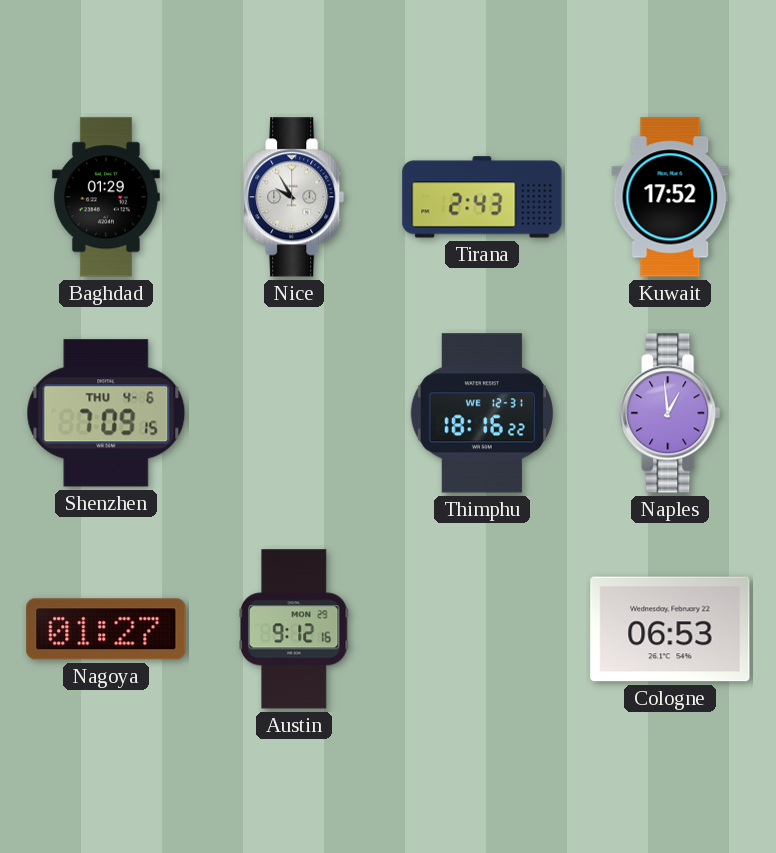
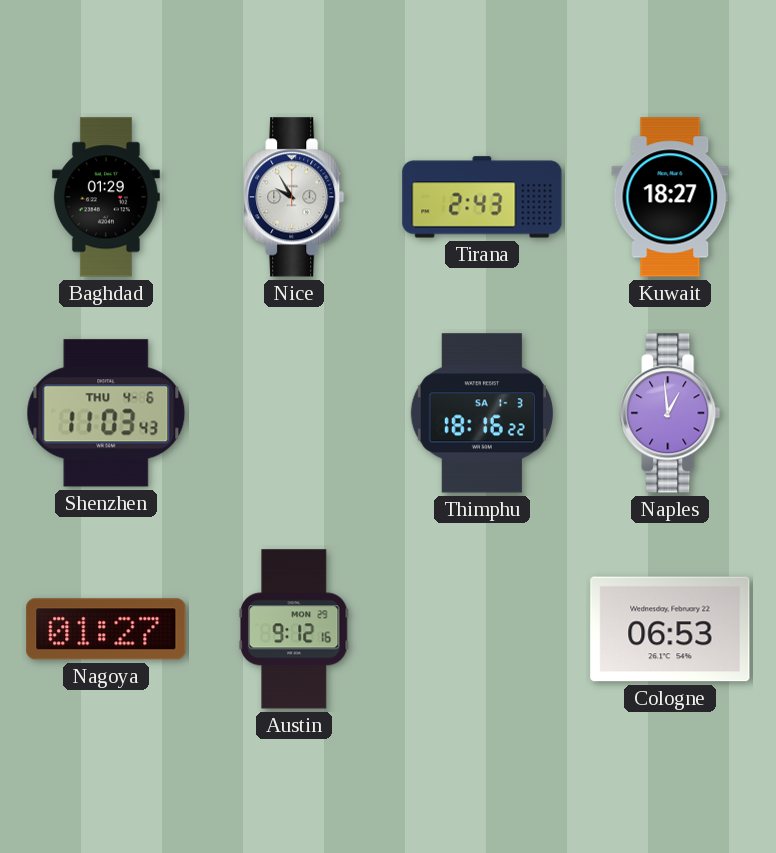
Kuwait: 17:52 -> 18:27 (670, 197)
Shenzhen: 7:09 -> 11:03 (106, 413)
Thimphu date: WE 12-31 -> SA 1-3 (482, 413)
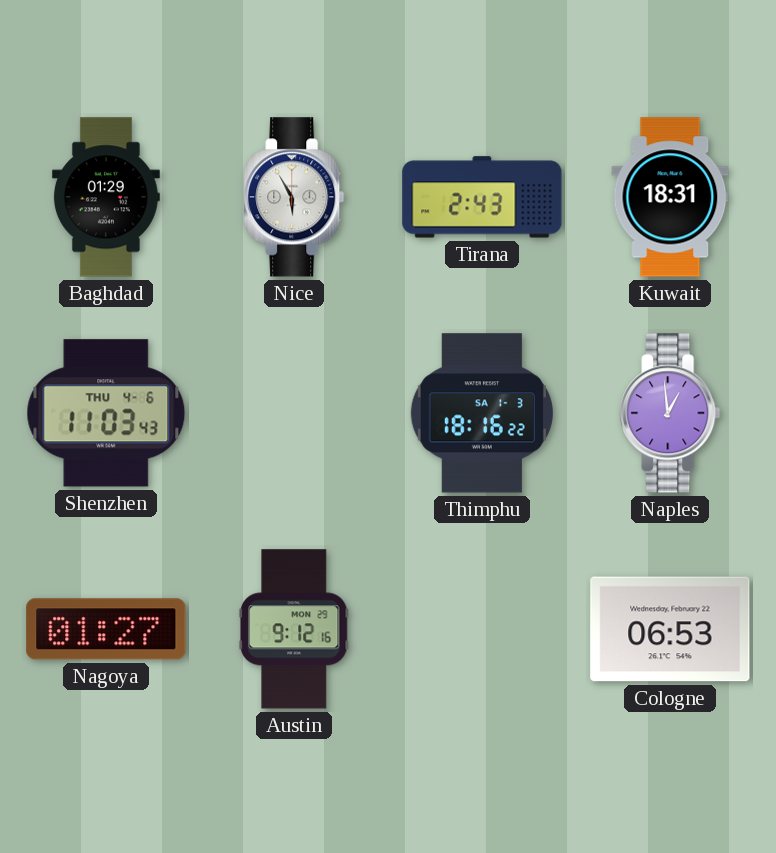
Nice: 9:55 -> 5:55 (294, 197)
Kuwait: 18:27 -> 18:31 (670, 197)
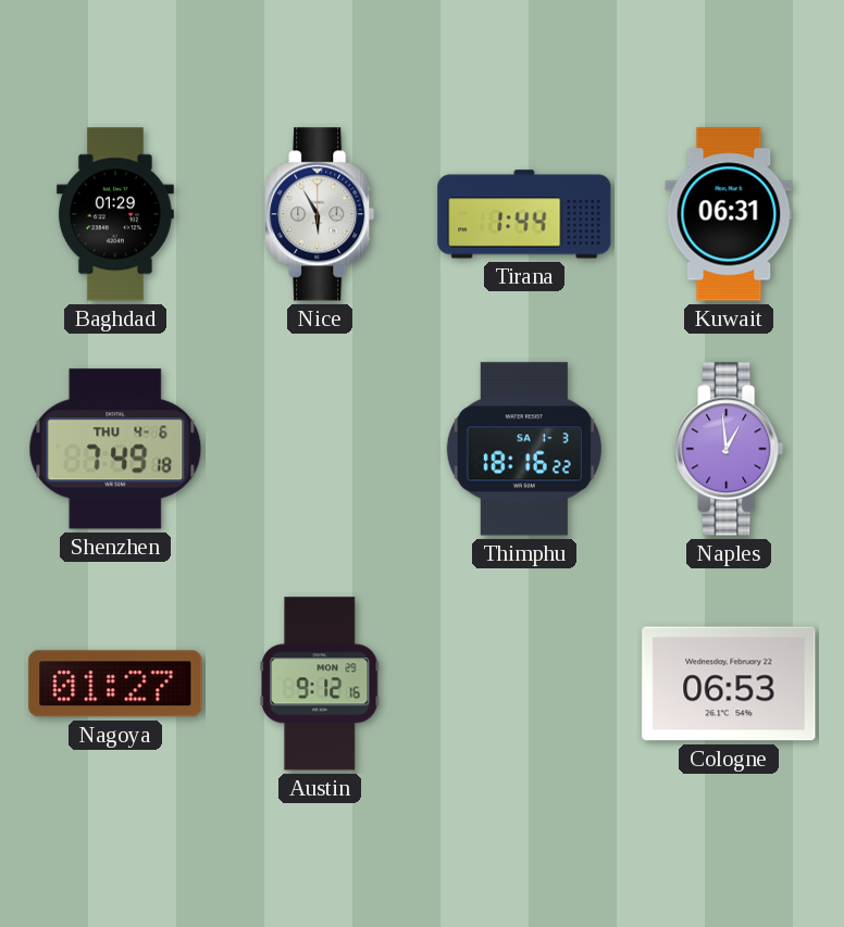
Tirana: 2:43 -> 1:44 (524, 214)
Kuwait: 18:31 -> 06:31 (729, 214)
Shenzhen: 11:03 -> 7:49 (115, 449)
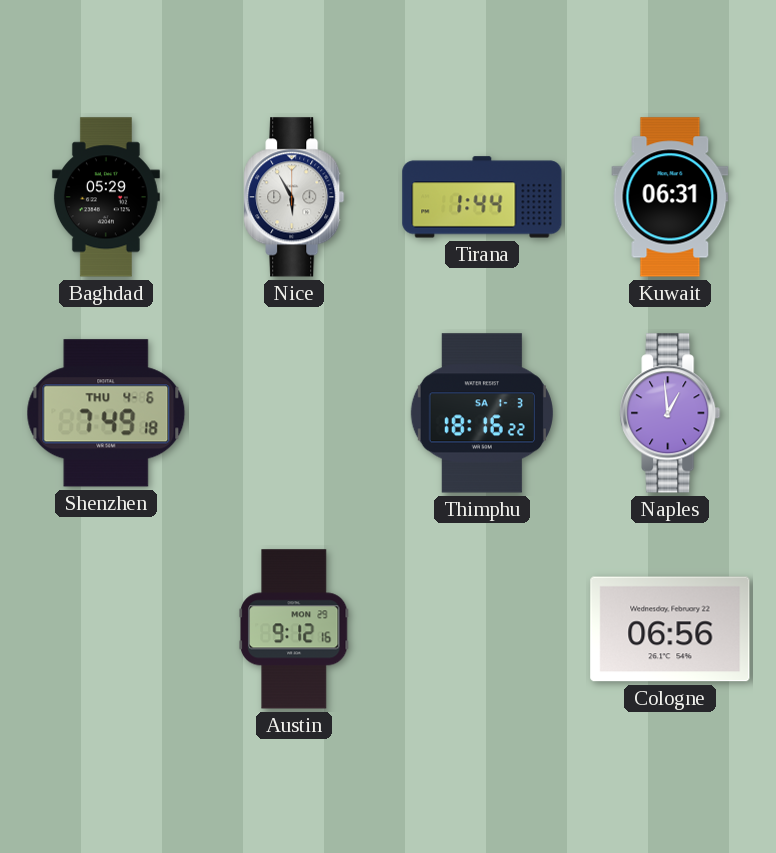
Baghdad: 01:29 -> 05:29 (106, 197)
Nagoya: 01:27 -> none (115, 684)
Cologne: 06:53 -> 06:56 (670, 629)
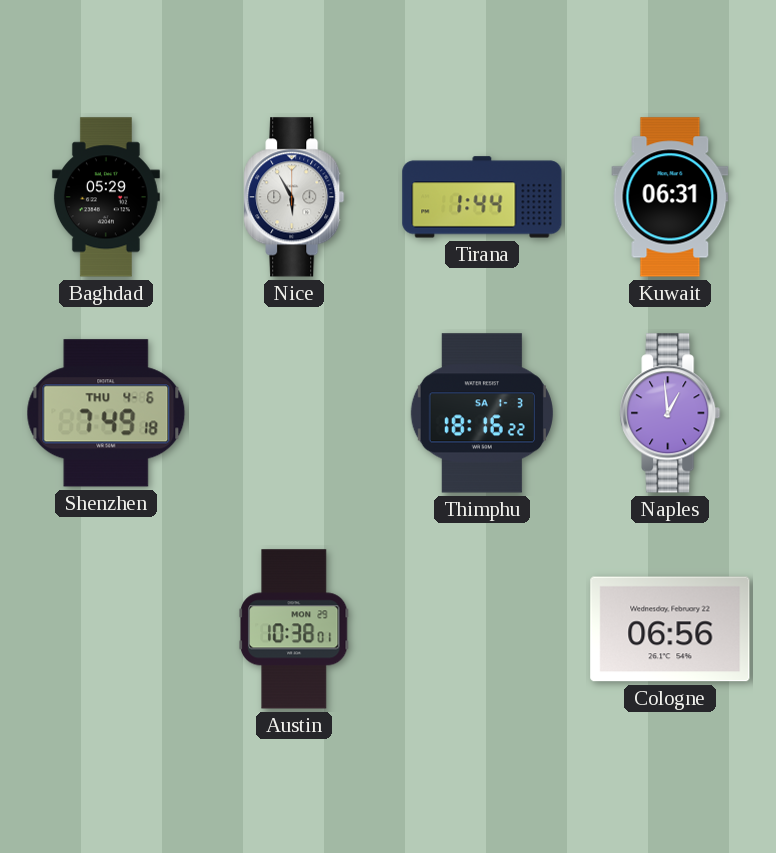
Austin: 9:12 -> 10:38 (295, 629)
